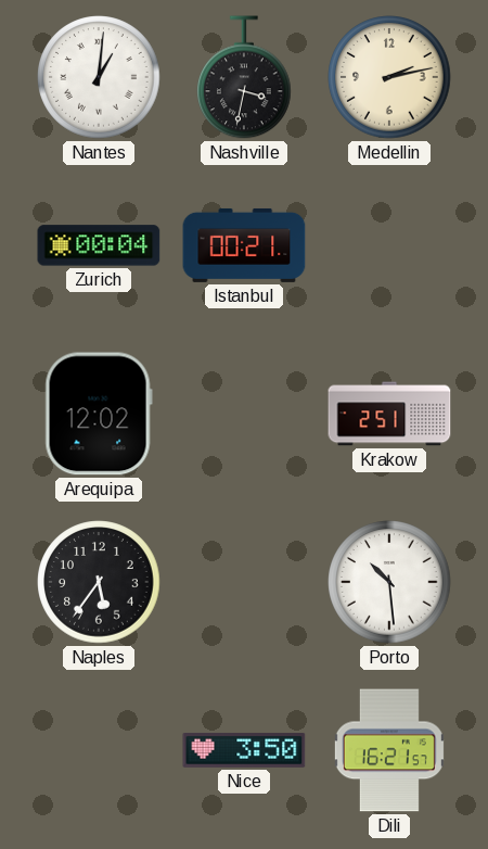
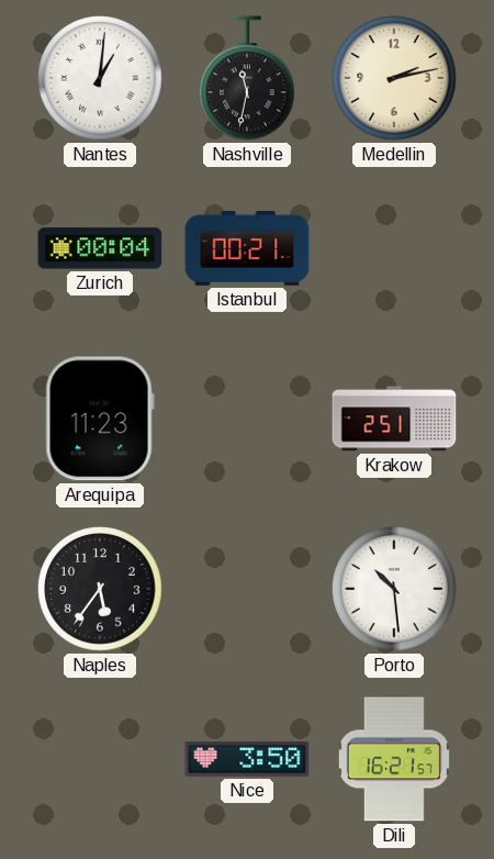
Nashville: 3:32 -> 11:32 (248, 78)
Arequipa: 12:02 -> 11:23 (100, 419)
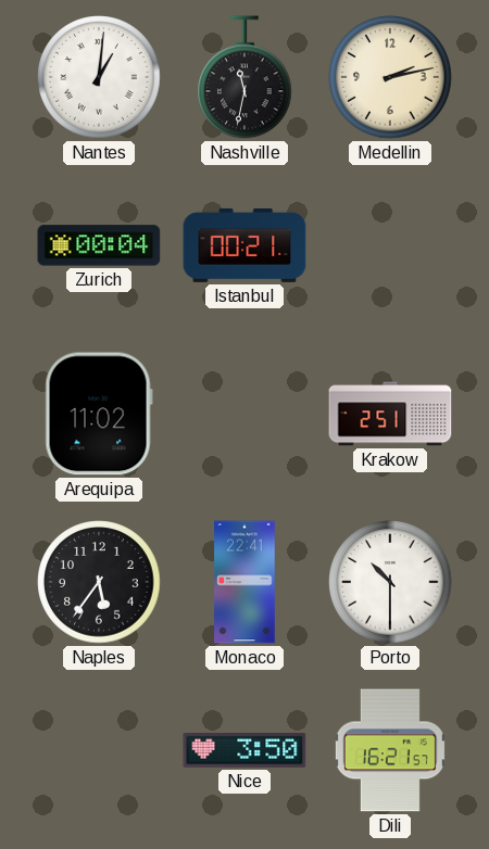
Arequipa: 11:23 -> 11:02 (99, 414)
Monaco: none -> 22:41 (244, 582)
Porto: 10:29 -> 10:30 (390, 582)
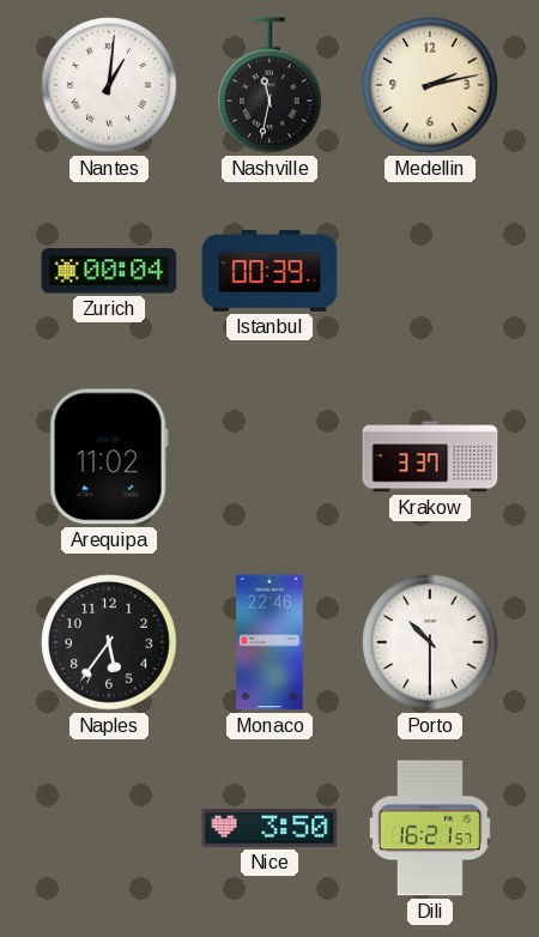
Istanbul: 00:21 -> 00:39 (269, 271)
Krakow: 2:51 -> 3:37 (430, 457)
Monaco: 22:41 -> 22:46 (269, 642)
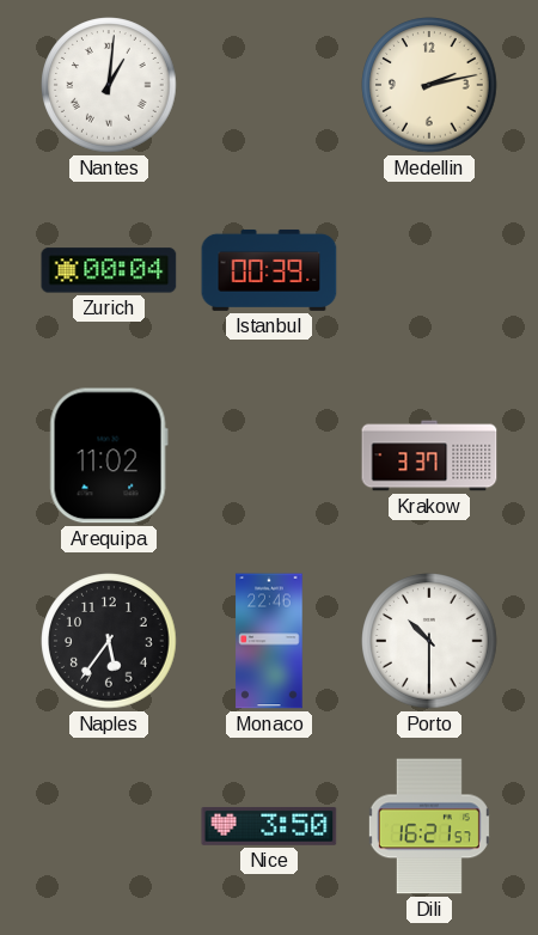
Nashville: 11:32 -> none (271, 85)
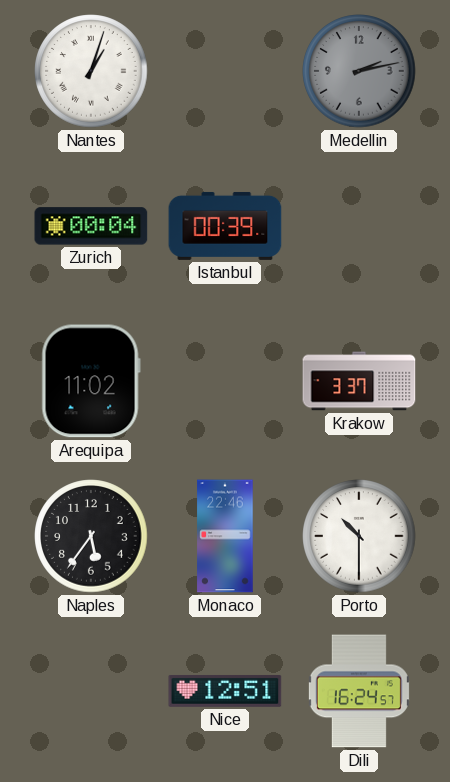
Nantes: 1:01 -> 1:03 (91, 71)
Medellin dial: cream -> grey (359, 71)
Nice: 3:50 -> 12:51 (225, 691)
Dili: 16:21 -> 16:24 (359, 691)
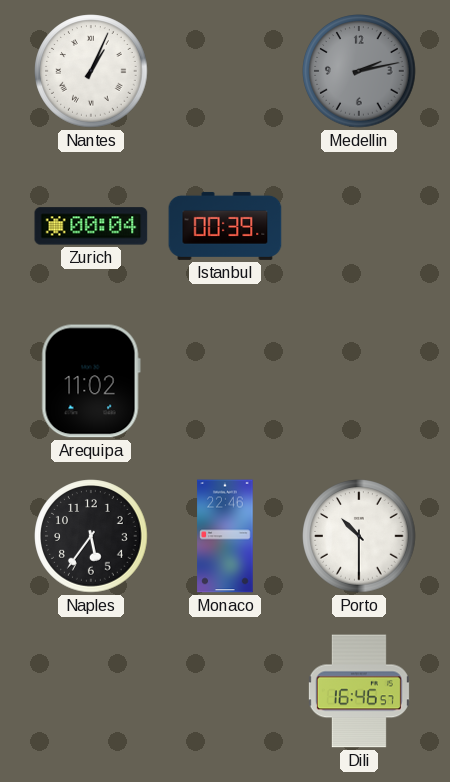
Nantes: 1:03 -> 1:04 (91, 71)
Krakow: 3:37 -> none (359, 381)
Nice: 12:51 -> none (225, 691)
Dili: 16:24 -> 16:46 (359, 691)
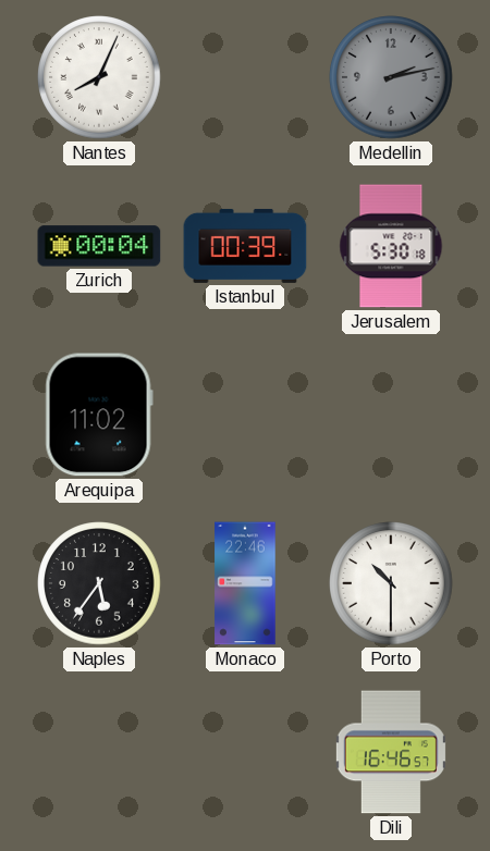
Nantes: 1:04 -> 8:04 (99, 77)
Jerusalem: none -> 5:30 (391, 246)
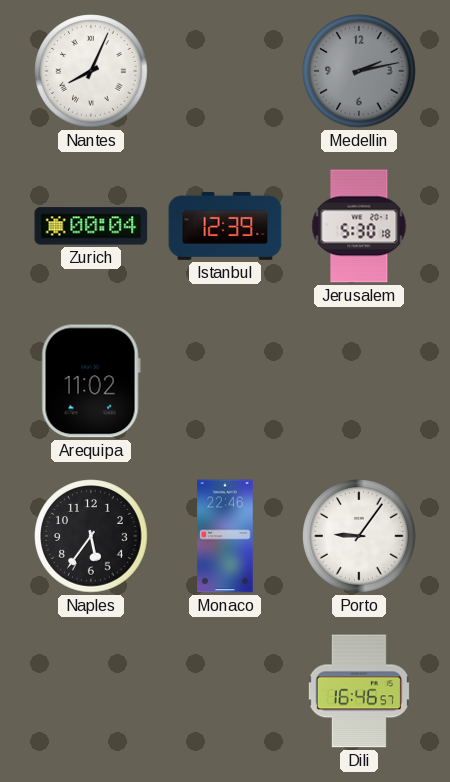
Istanbul: 00:39 -> 12:39 (225, 226)
Porto: 10:30 -> 9:06 (359, 536)
